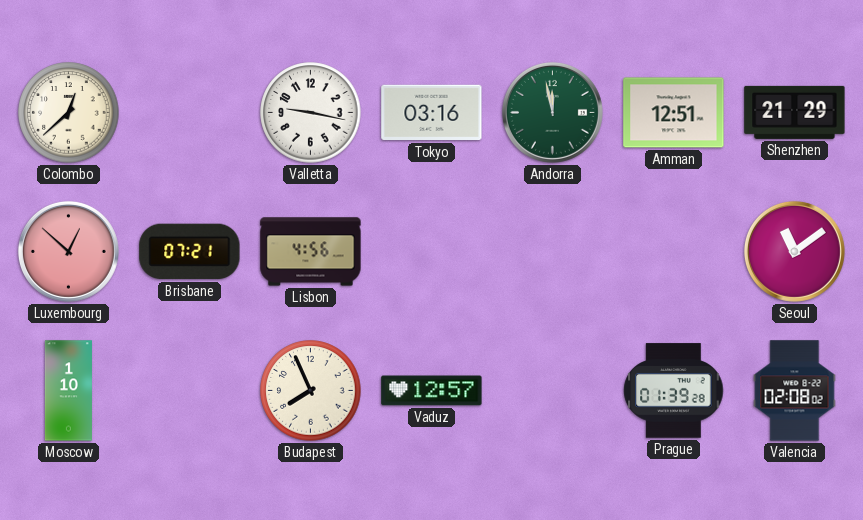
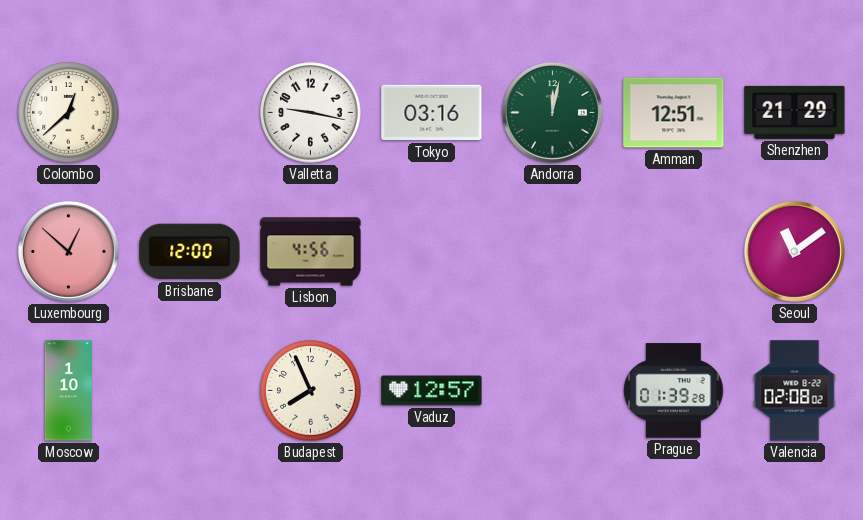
Andorra: 11:58 -> 12:02 (552, 112)
Brisbane: 07:21 -> 12:00 (190, 252)
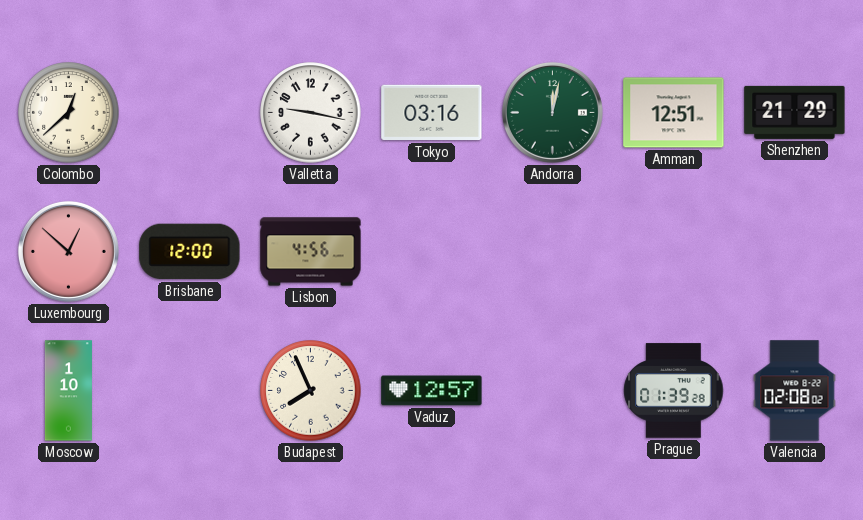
Seoul: 11:09 -> none (794, 251)
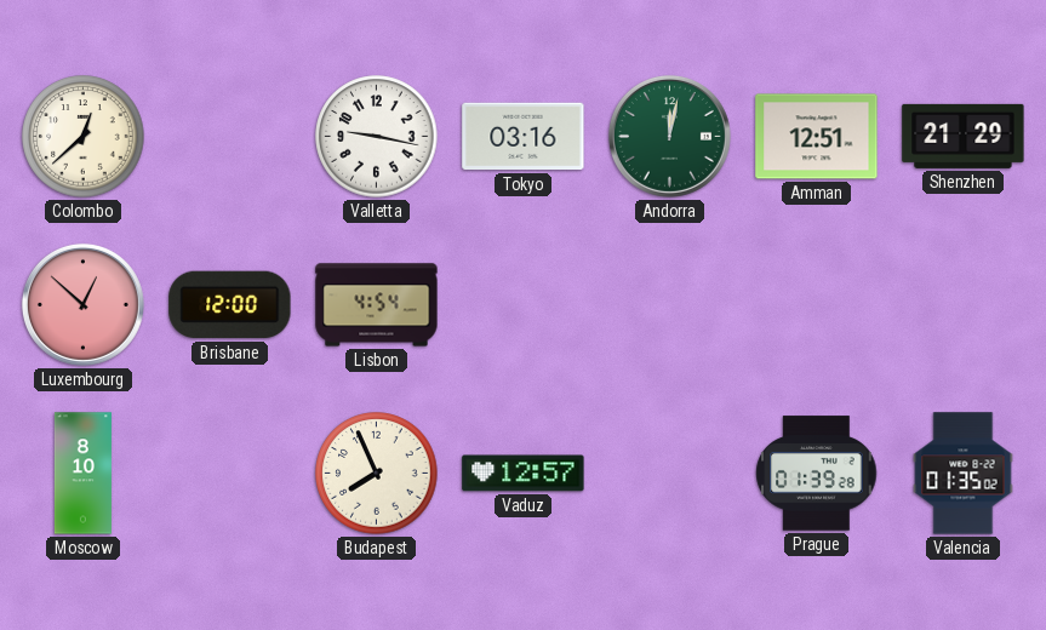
Lisbon: 4:56 -> 4:54 (377, 305)
Moscow: 1:10 -> 8:10 (82, 474)
Valencia: 02:08 -> 01:35 (964, 474)
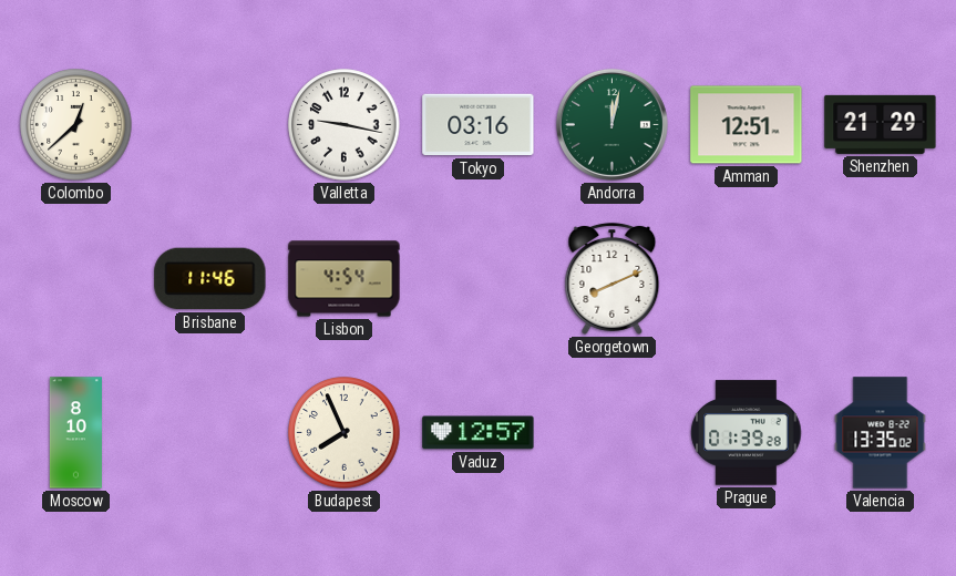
Luxembourg: 12:52 -> none (82, 304)
Brisbane: 12:00 -> 11:46 (210, 279)
Georgetown: none -> 8:11 (613, 278)
Valencia: 01:35 -> 13:35 (881, 433)
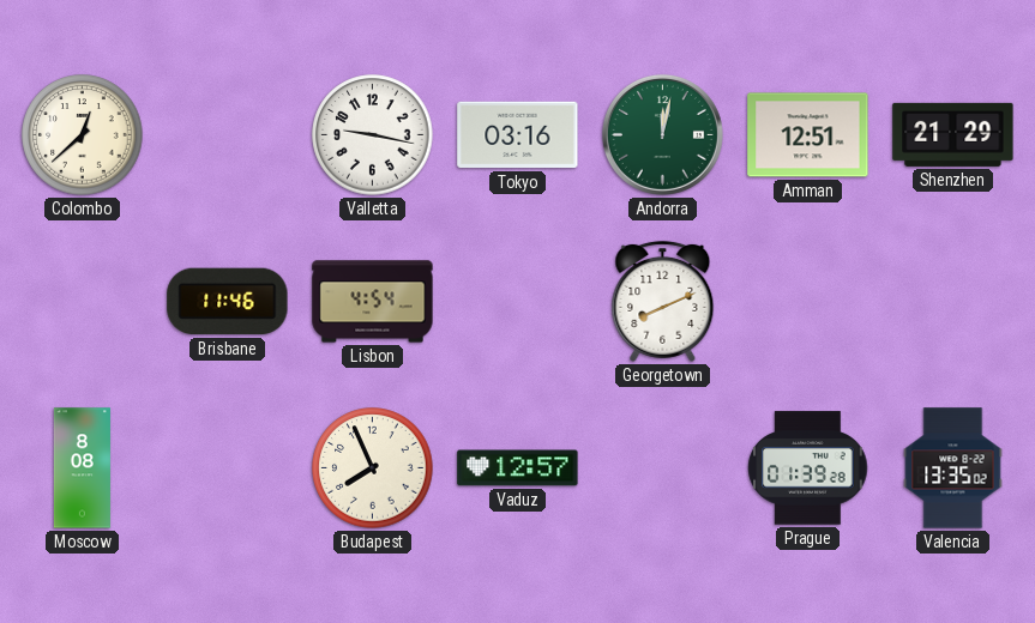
Moscow: 8:10 -> 8:08 (82, 468)
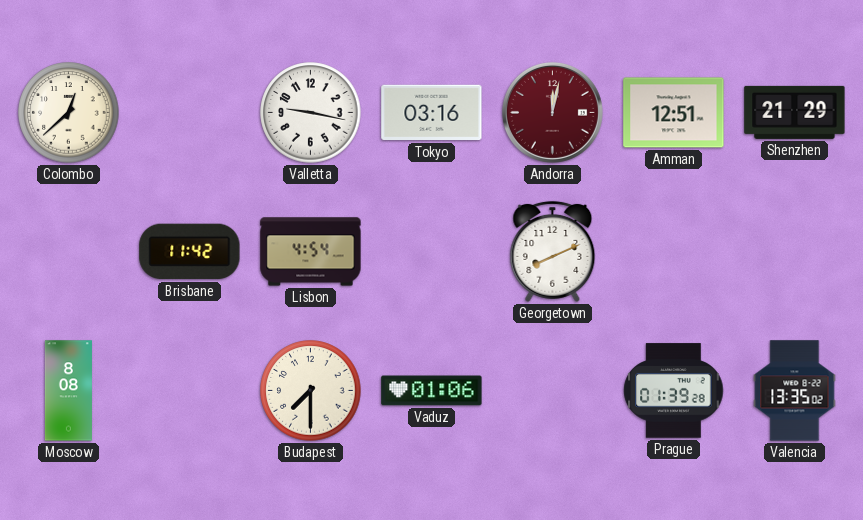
Andorra dial: green -> burgundy (552, 112)
Brisbane: 11:46 -> 11:42 (190, 252)
Budapest: 7:56 -> 7:30 (311, 391)
Vaduz: 12:57 -> 01:06 (432, 391)
